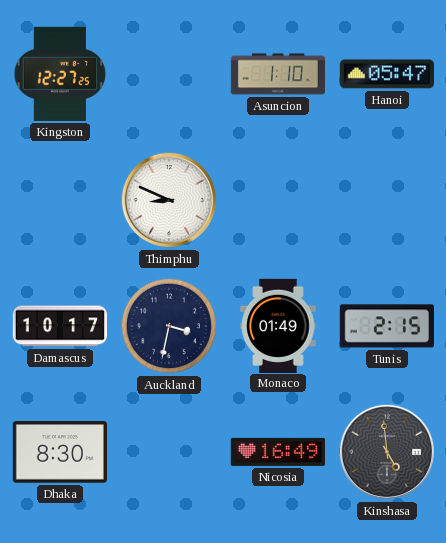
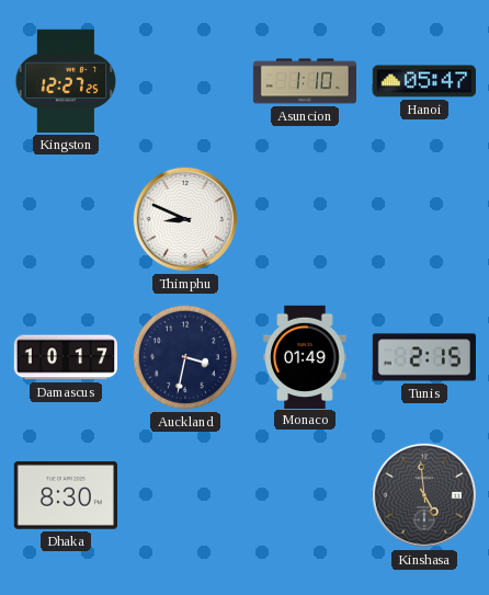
Nicosia: 16:49 -> none (278, 452)
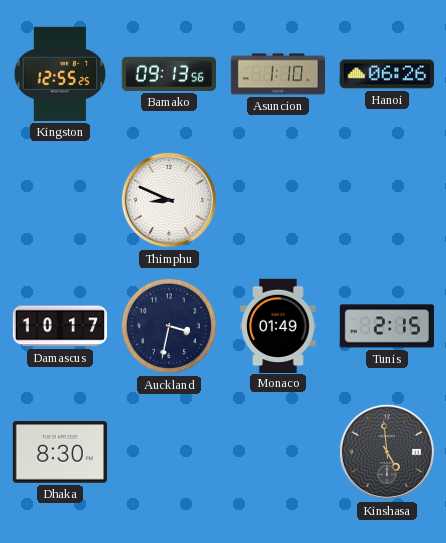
Kingston: 12:27 -> 12:55 (60, 74)
Bamako: none -> 09:13 (168, 74)
Hanoi: 05:47 -> 06:26 (386, 74)
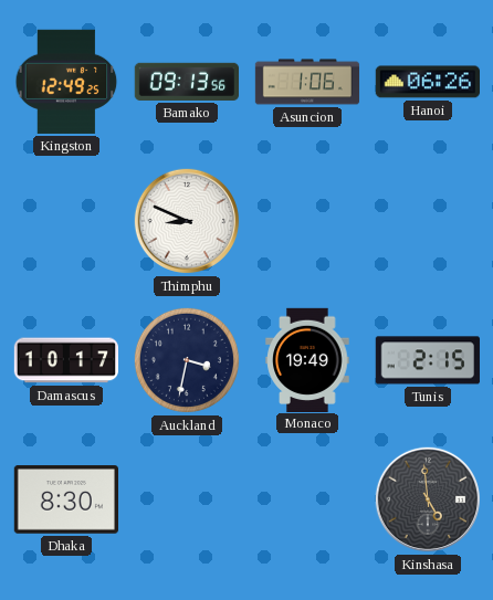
Kingston: 12:55 -> 12:49 (66, 82)
Asuncion: 1:10 -> 1:06 (307, 82)
Monaco: 01:49 -> 19:49 (307, 359)
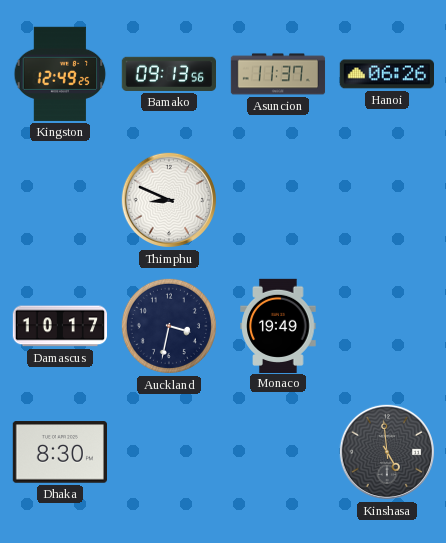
Asuncion: 1:06 -> 11:37 (278, 74)
Tunis: 2:15 -> none (428, 360)
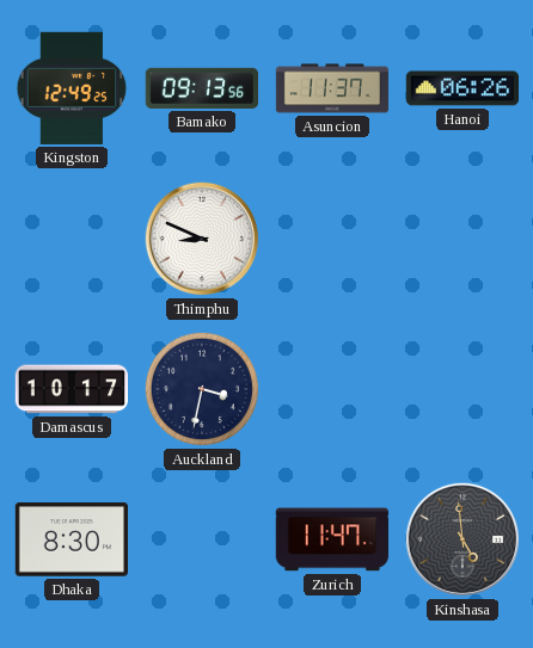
Monaco: 19:49 -> none (278, 325)
Zurich: none -> 11:47 (332, 539)
